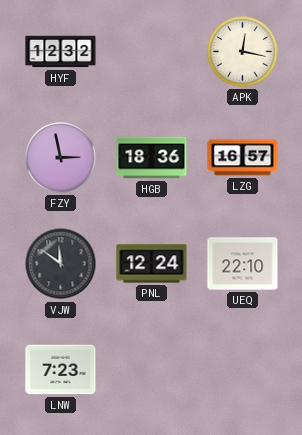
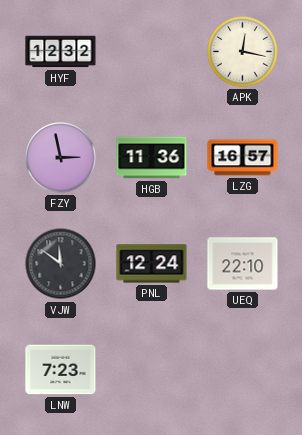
HGB: 18:36 -> 11:36 (152, 158)
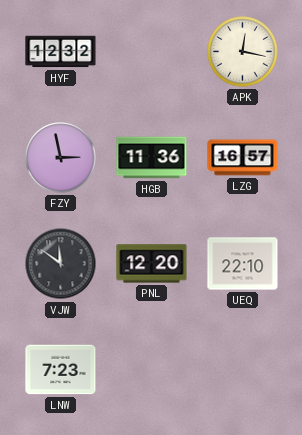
PNL: 12:24 -> 12:20 (152, 264)
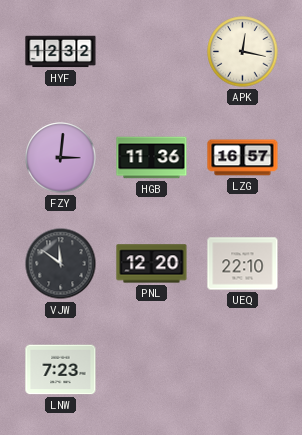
FZY: 2:58 -> 3:01 (61, 158)
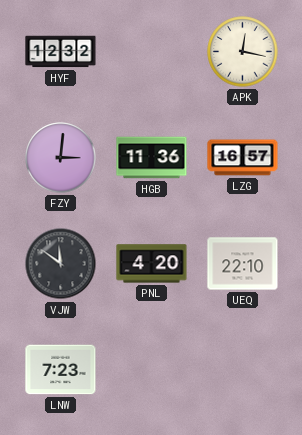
PNL: 12:20 -> 4:20 (152, 264)
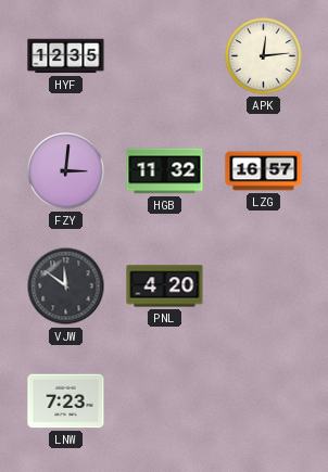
HYF: 12:32 -> 12:35 (66, 56)
APK: 12:17 -> 12:14 (264, 56)
HGB: 11:36 -> 11:32 (165, 171)
UEQ: 22:10 -> none (243, 264)
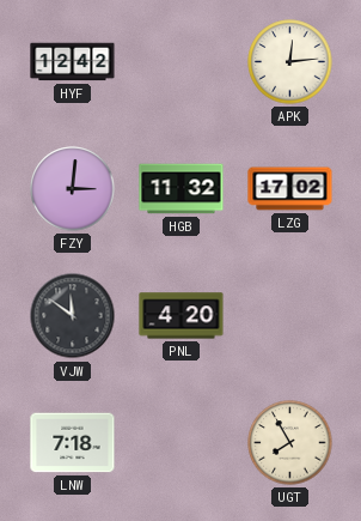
HYF: 12:35 -> 12:42 (73, 62)
LZG: 16:57 -> 17:02 (290, 189)
LNW: 7:23 -> 7:18 (73, 443)
UGT: none -> 7:55 (290, 443)
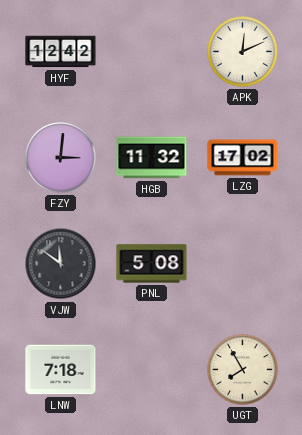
APK: 12:14 -> 12:11 (243, 52)
PNL: 4:20 -> 5:08 (152, 264)
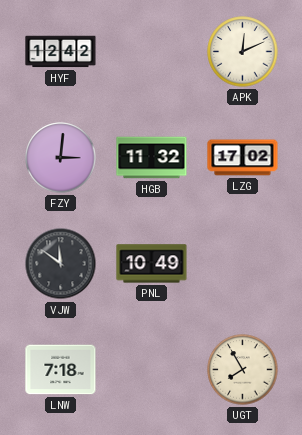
PNL: 5:08 -> 10:49 (152, 264)
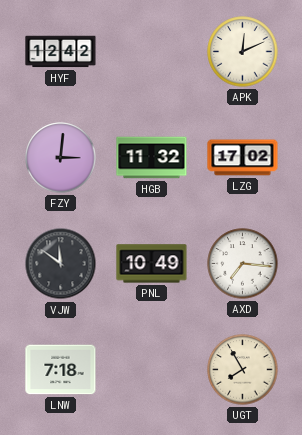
AXD: none -> 7:16 (243, 264)
